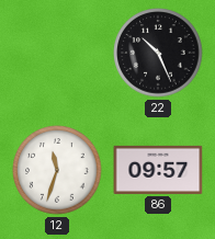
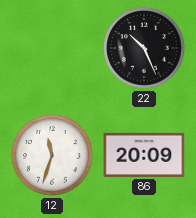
86: 09:57 -> 20:09 (144, 155)
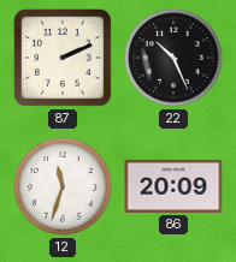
87: none -> 2:11 (63, 58)
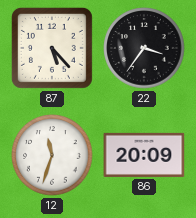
87: 2:11 -> 5:23 (52, 48)
22: 10:26 -> 3:36 (144, 48)
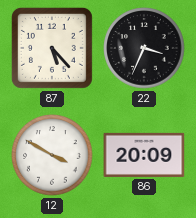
22: 3:36 -> 3:34 (144, 48)
12: 11:33 -> 3:50 (52, 155)
